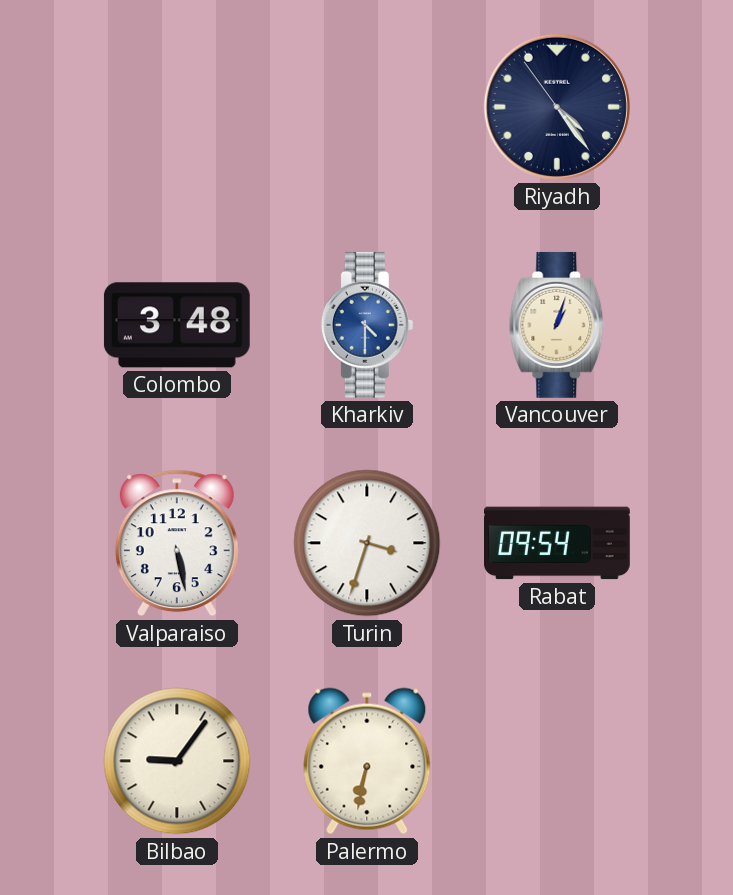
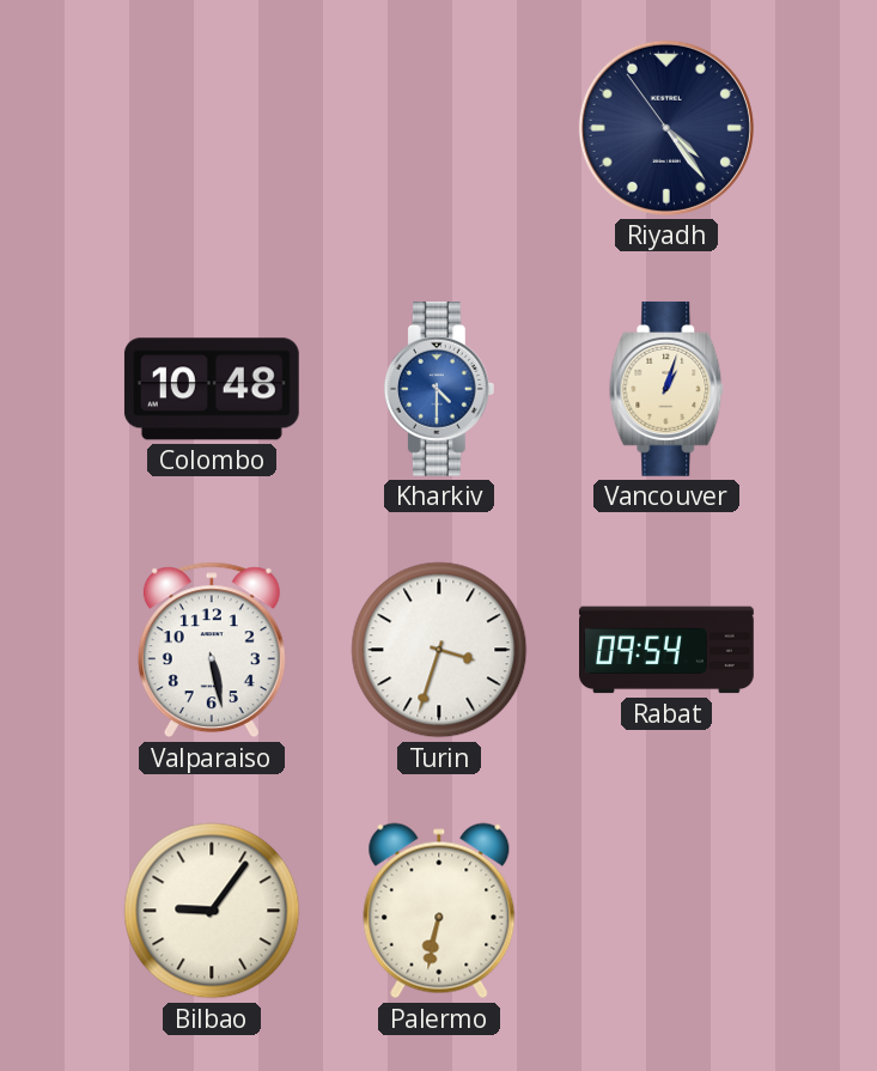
Colombo: 3:48 -> 10:48 (212, 389)
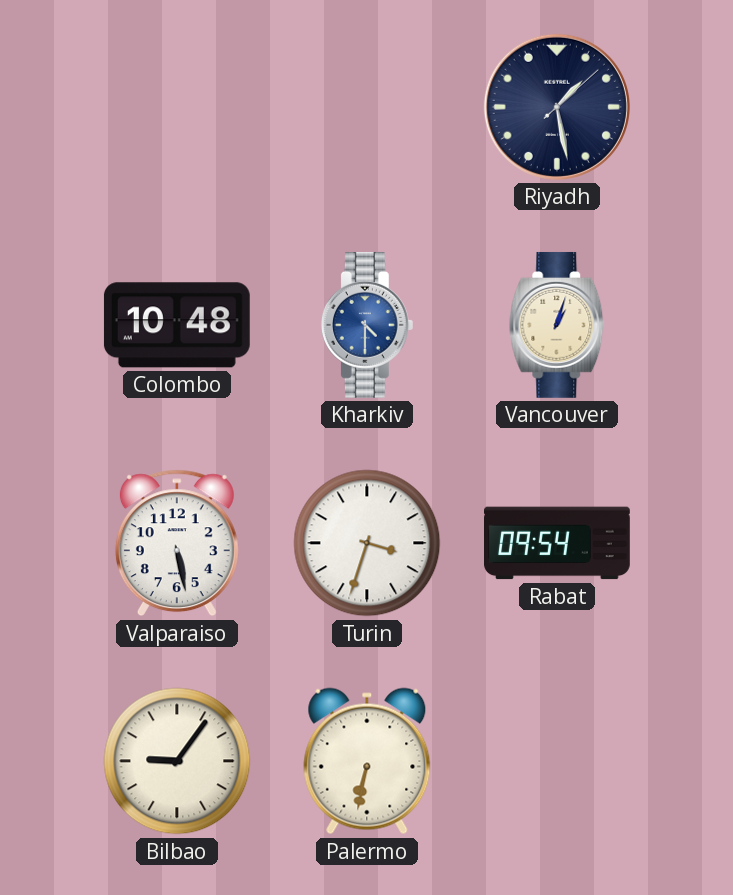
Riyadh: 4:23 -> 1:28 (557, 107)
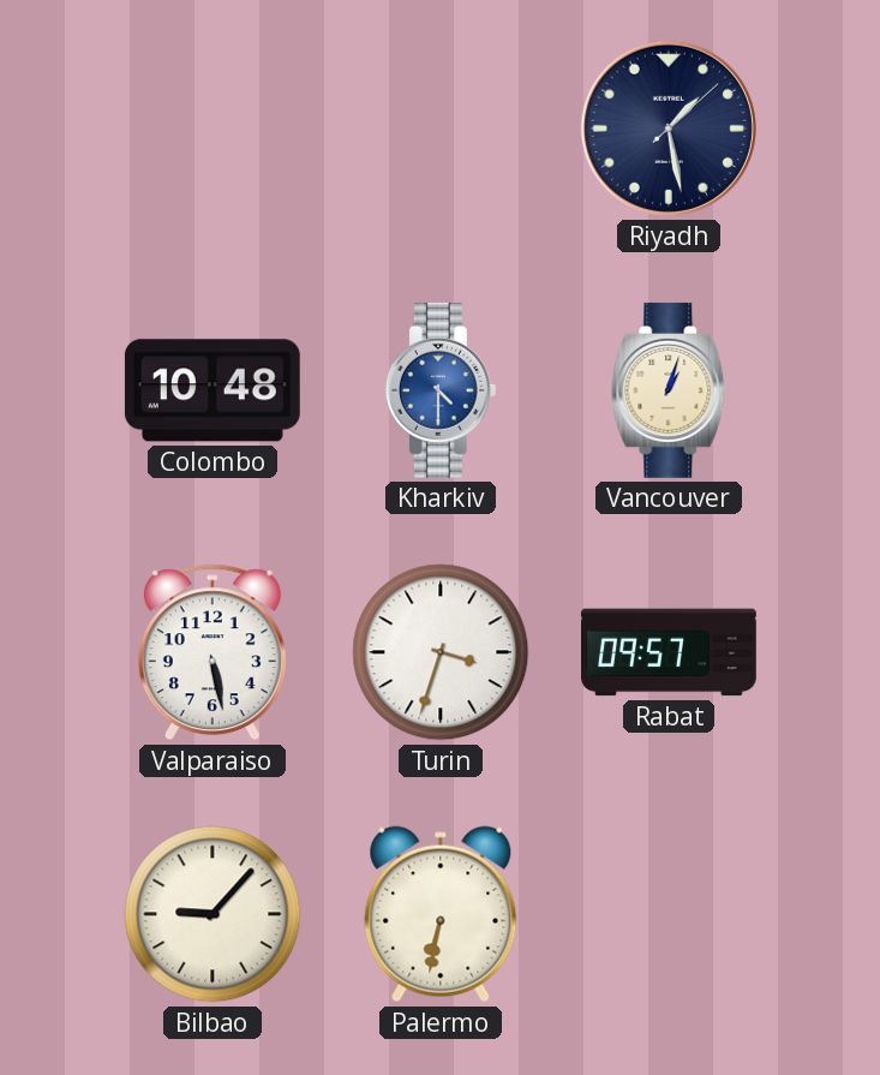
Rabat: 09:54 -> 09:57 (670, 652)
Bilbao: 9:06 -> 9:07 (212, 914)
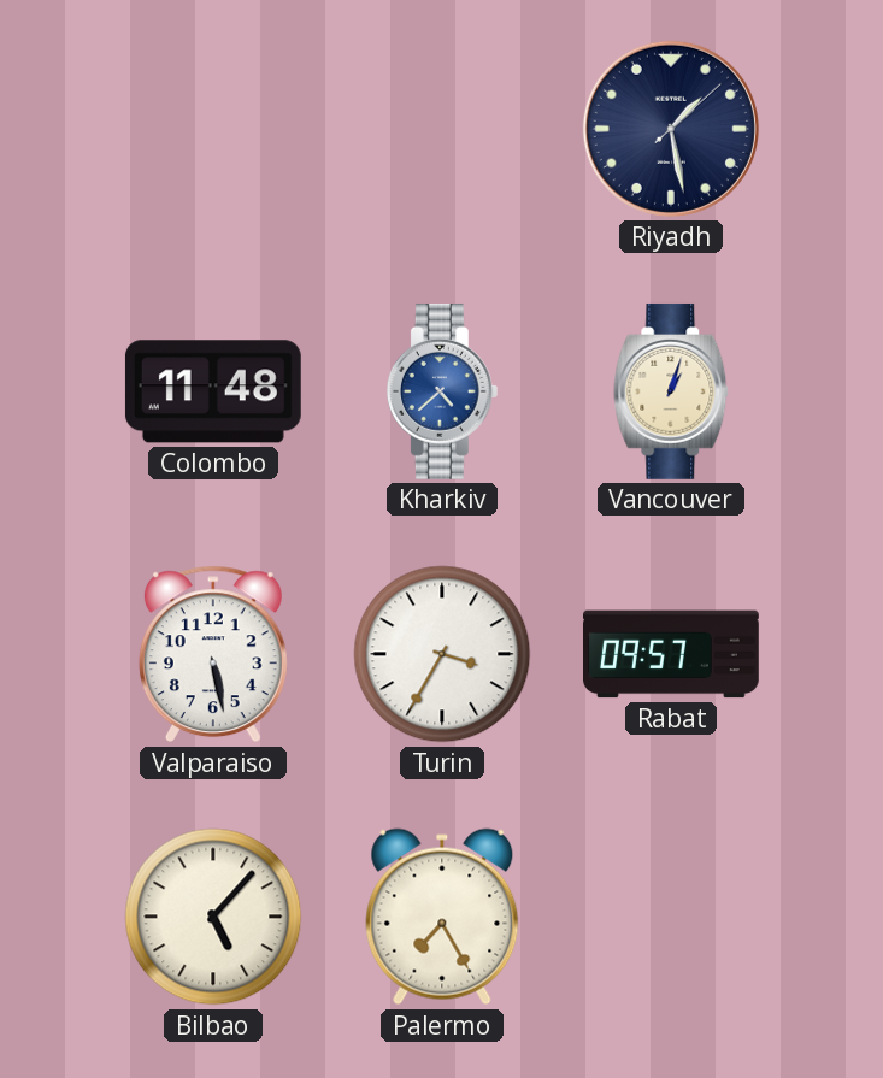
Colombo: 10:48 -> 11:48 (213, 391)
Kharkiv: 4:30 -> 4:38 (442, 391)
Turin: 3:33 -> 3:35 (442, 654)
Bilbao: 9:07 -> 5:07 (213, 917)
Palermo: 6:32 -> 7:25 (442, 917)
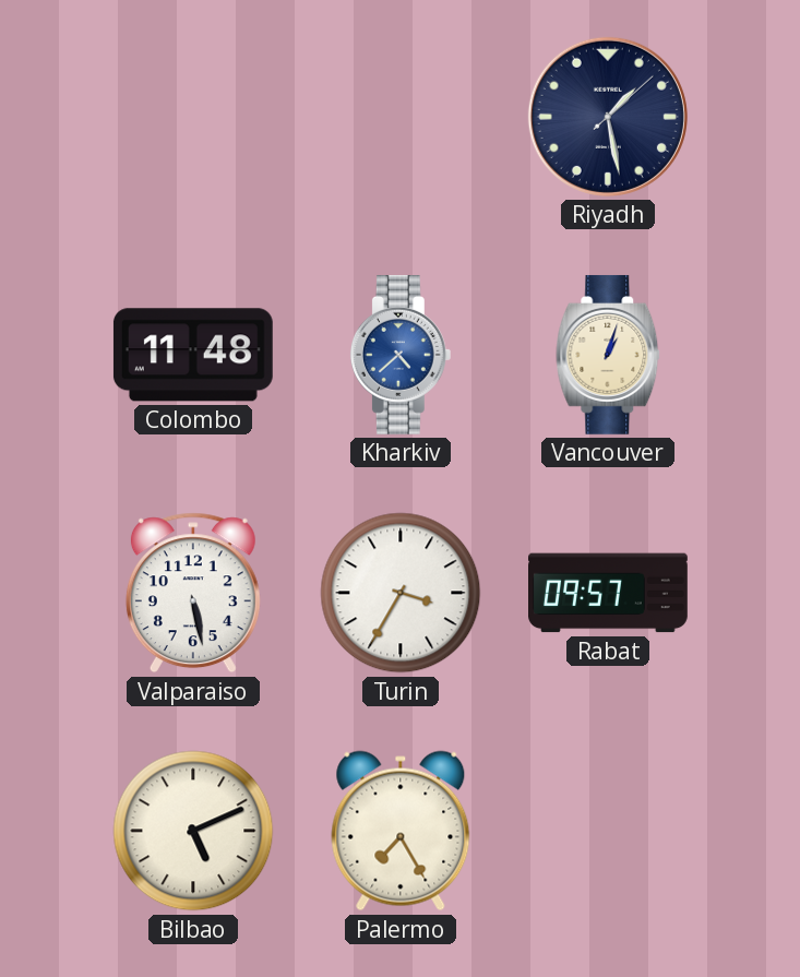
Bilbao: 5:07 -> 5:11 (193, 831)
